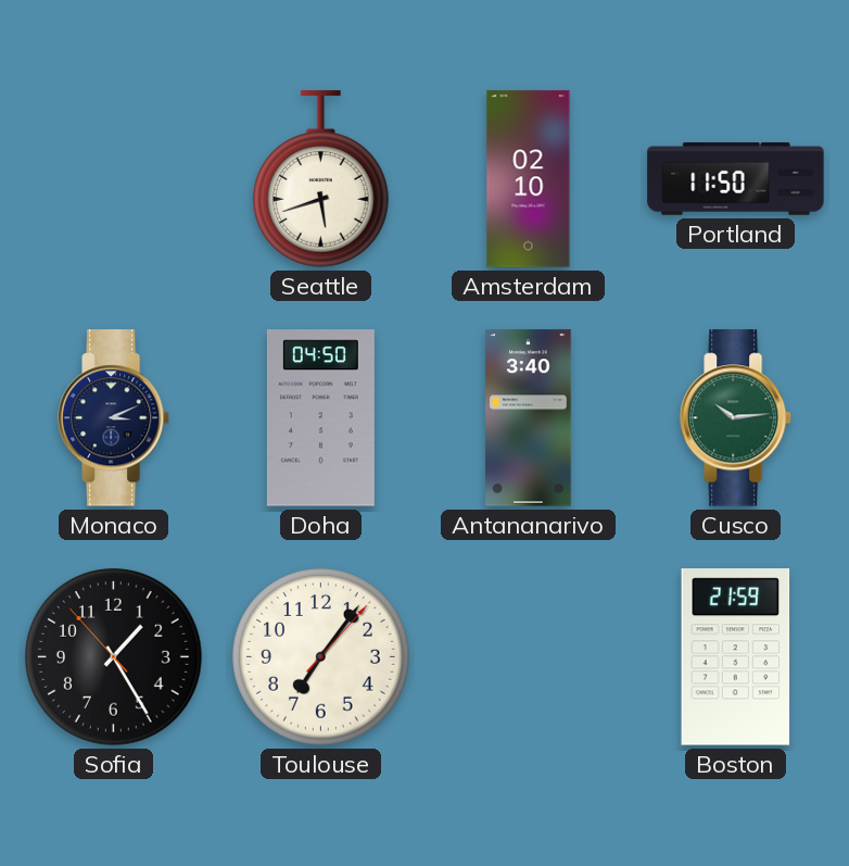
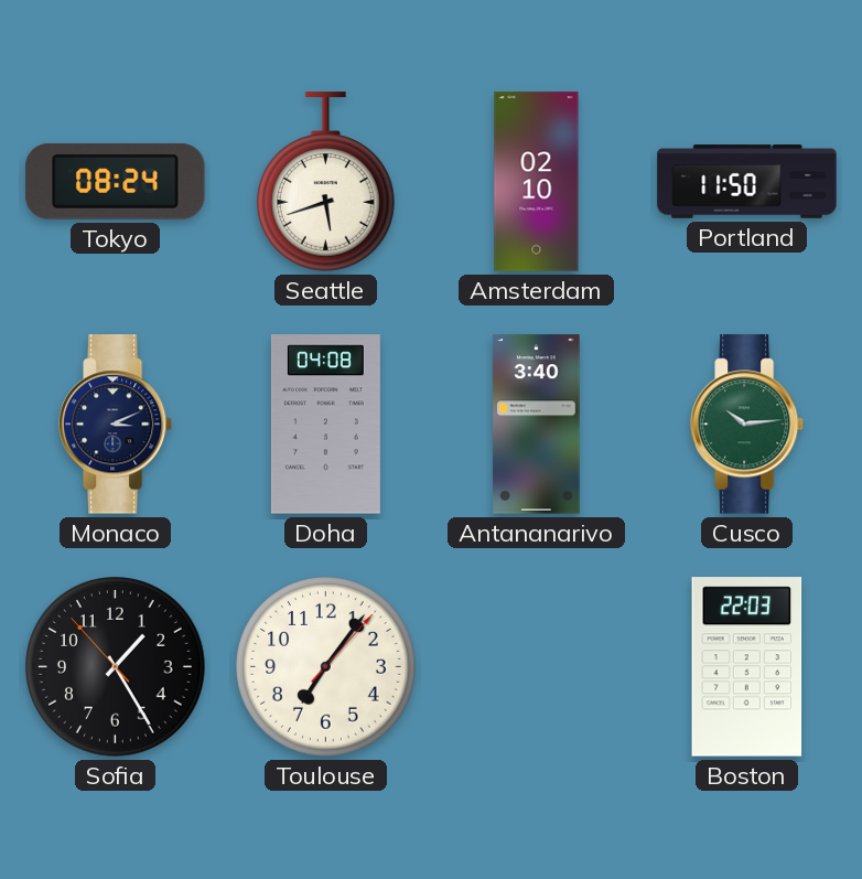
Tokyo: none -> 08:24 (116, 181)
Doha: 04:50 -> 04:08 (325, 425)
Boston: 21:59 -> 22:03 (747, 667)
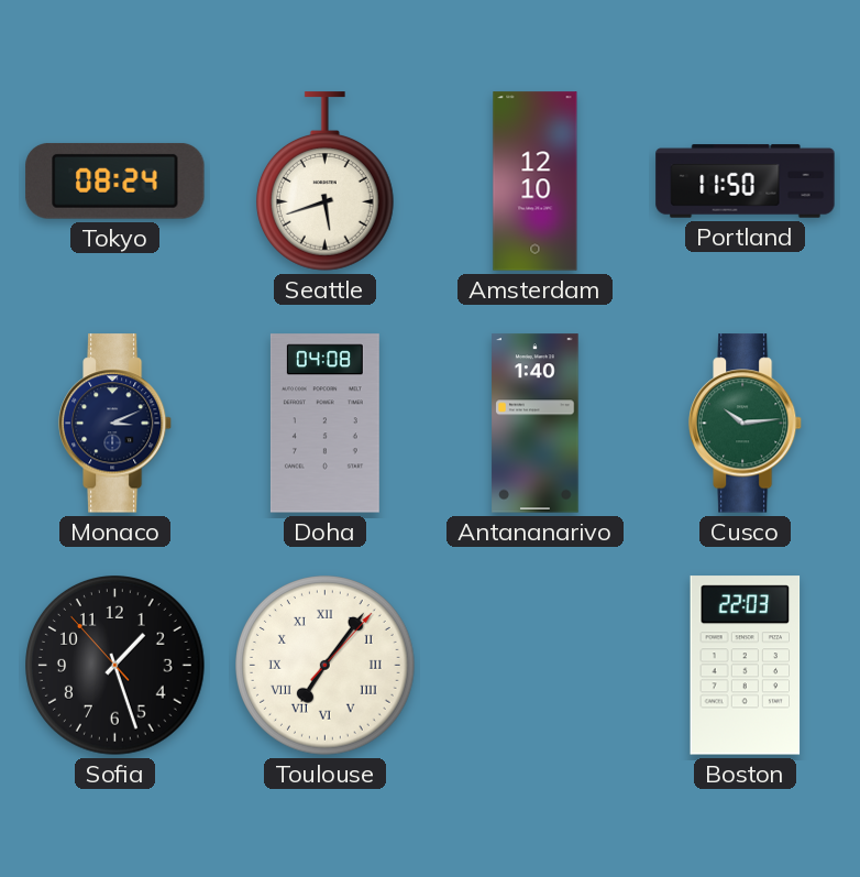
Amsterdam: 02:10 -> 12:10 (536, 182)
Antananarivo: 3:40 -> 1:40 (536, 424)
Sofia: 1:24 -> 1:26 (115, 666)
Toulouse numerals: Arabic -> Roman (326, 666)
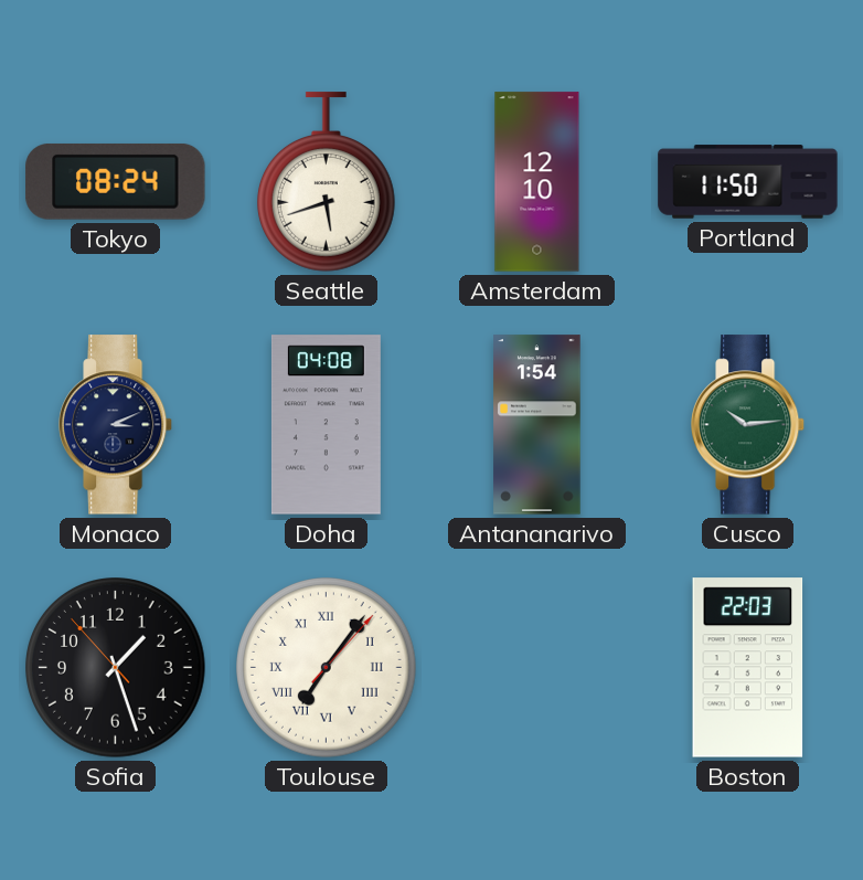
Antananarivo: 1:40 -> 1:54 (537, 425)
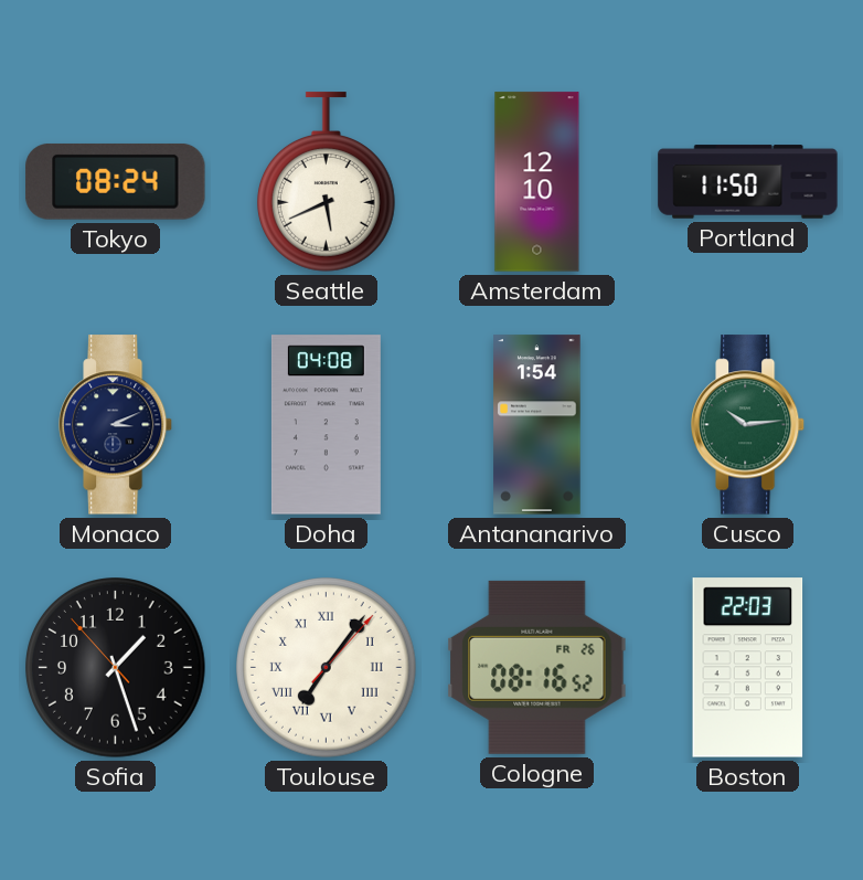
Seattle: 5:42 -> 5:41 (326, 182)
Cologne: none -> 08:16 (537, 667)
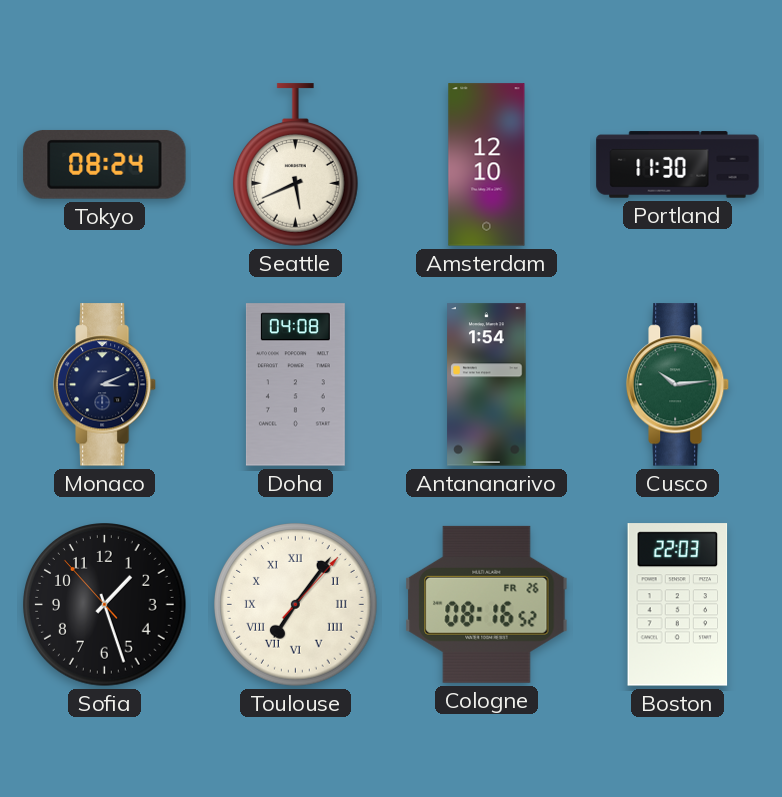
Portland: 11:50 -> 11:30 (678, 165)
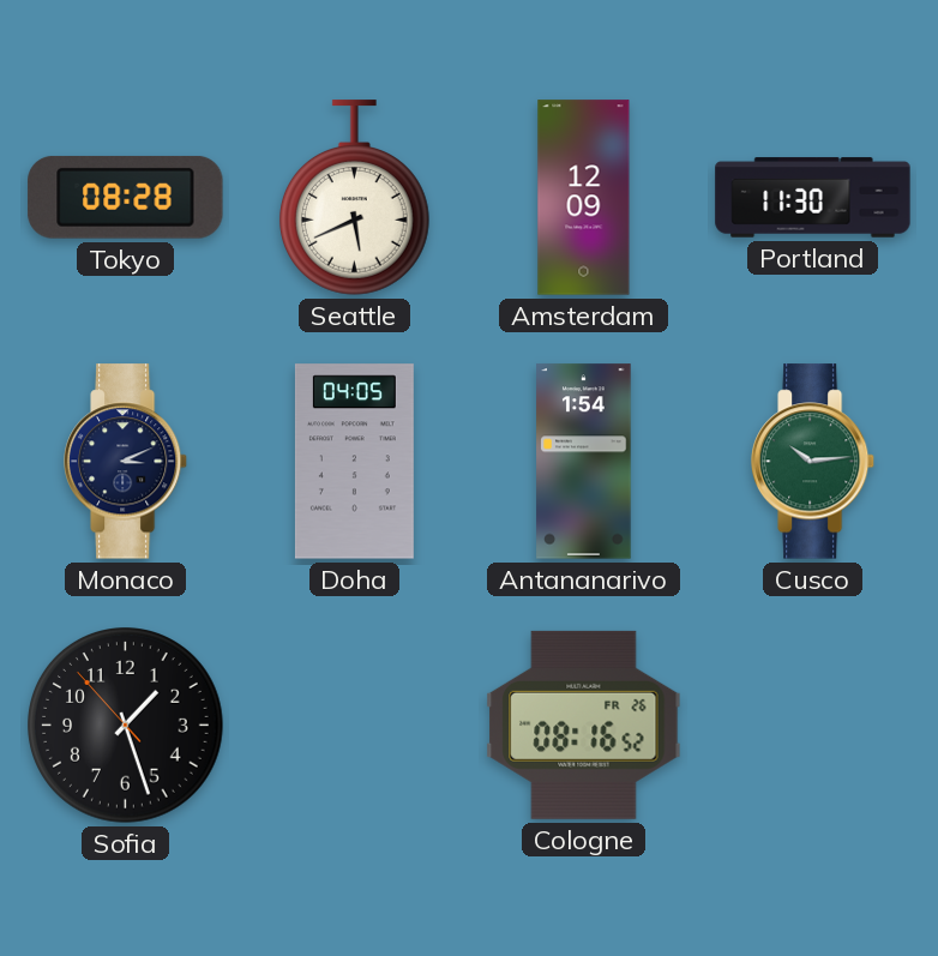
Tokyo: 08:24 -> 08:28 (126, 197)
Amsterdam: 12:10 -> 12:09 (584, 198)
Doha: 04:08 -> 04:05 (354, 462)
Toulouse: 7:06 -> none (296, 605)
Boston: 22:03 -> none (678, 605)
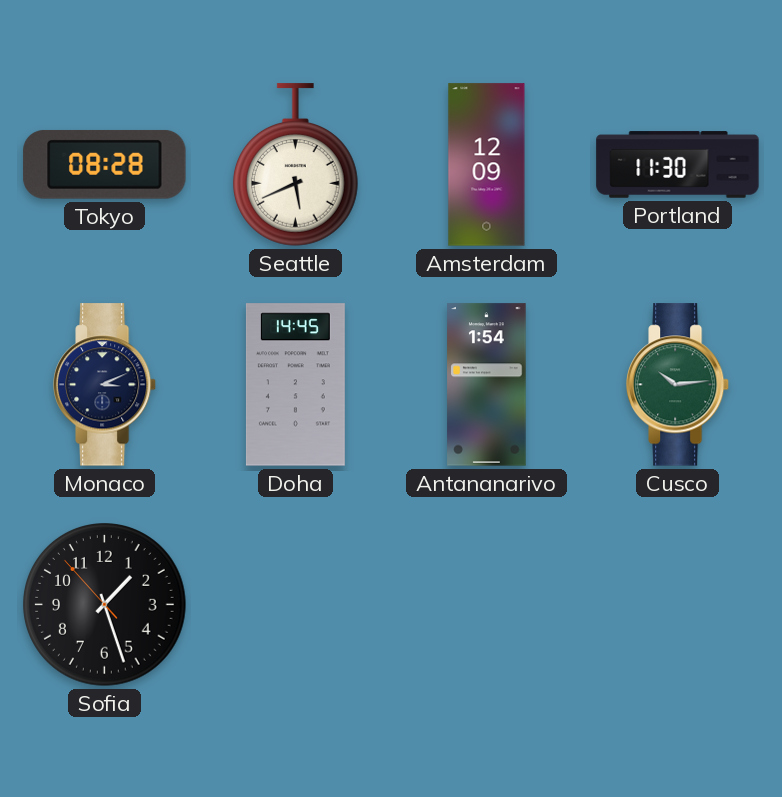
Doha: 04:05 -> 14:45 (295, 385)
Cologne: 08:16 -> none (584, 724)
